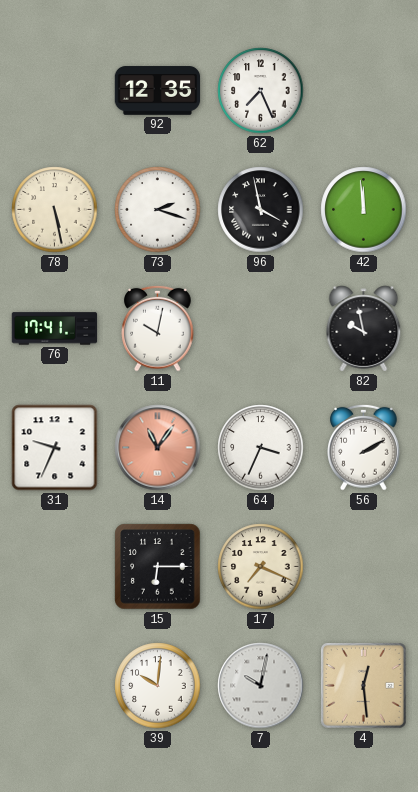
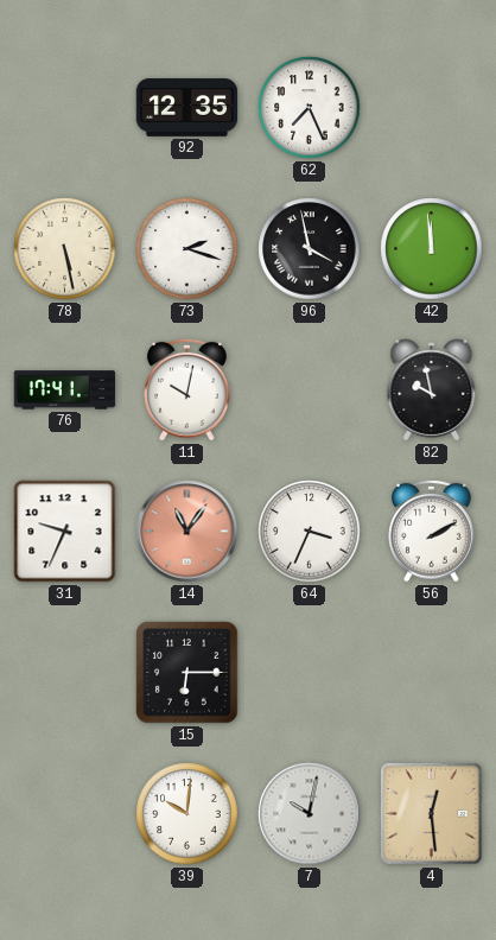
17: 7:19 -> none (261, 567)
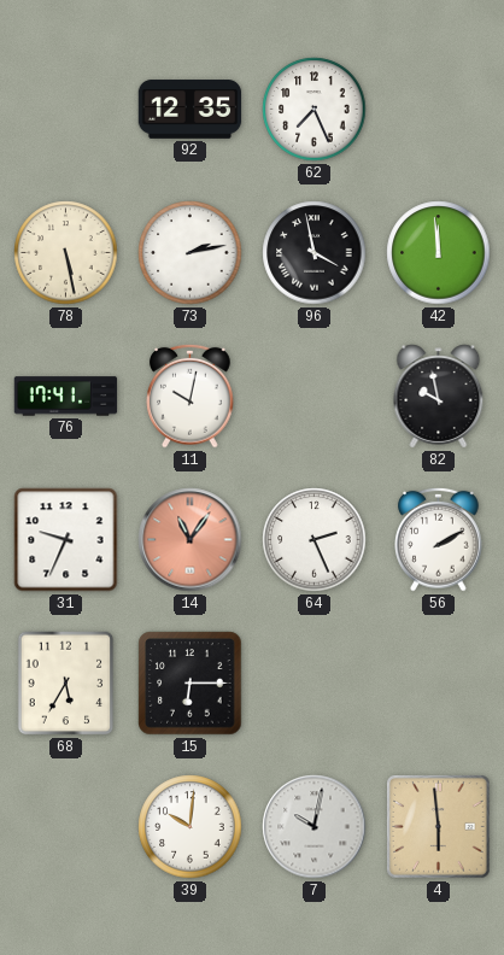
73: 2:18 -> 2:13 (191, 253)
64: 3:34 -> 2:26 (315, 540)
68: none -> 5:35 (66, 684)
4: 12:29 -> 5:59 (439, 827)
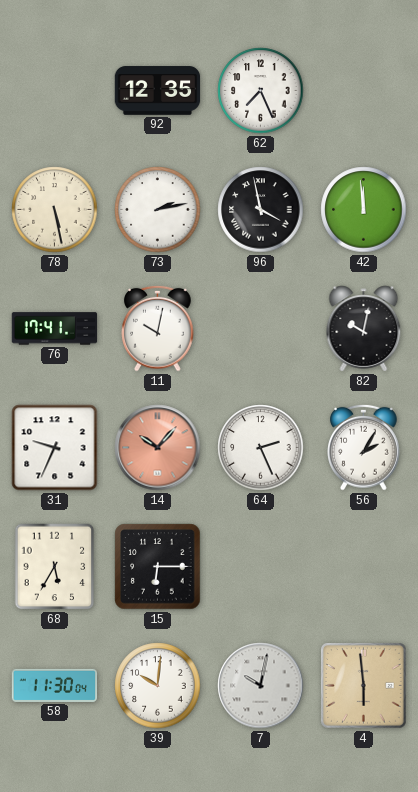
82: 9:58 -> 10:02 (364, 329)
14: 11:06 -> 10:07 (158, 448)
56: 2:10 -> 2:05 (364, 447)
58: none -> 11:30 (55, 685)
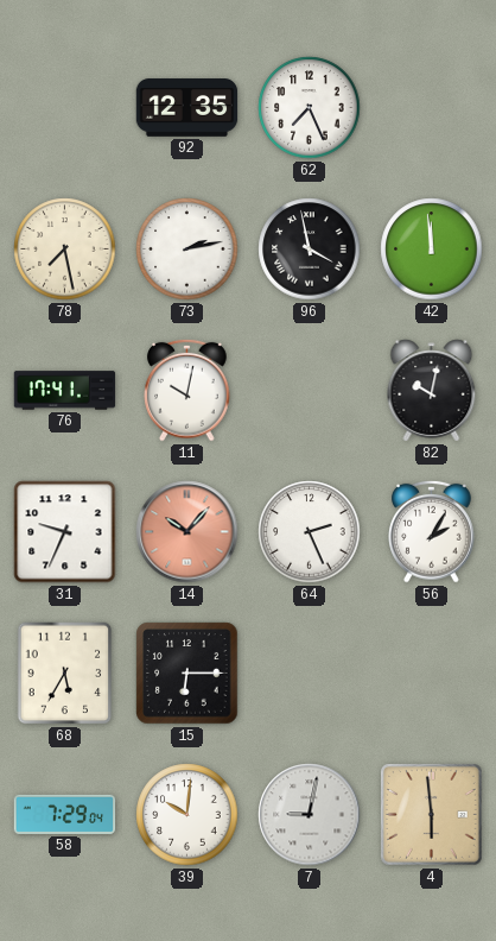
78: 5:28 -> 7:28 (65, 250)
58: 11:30 -> 7:29 (65, 814)
7: 10:02 -> 9:02 (310, 815)
